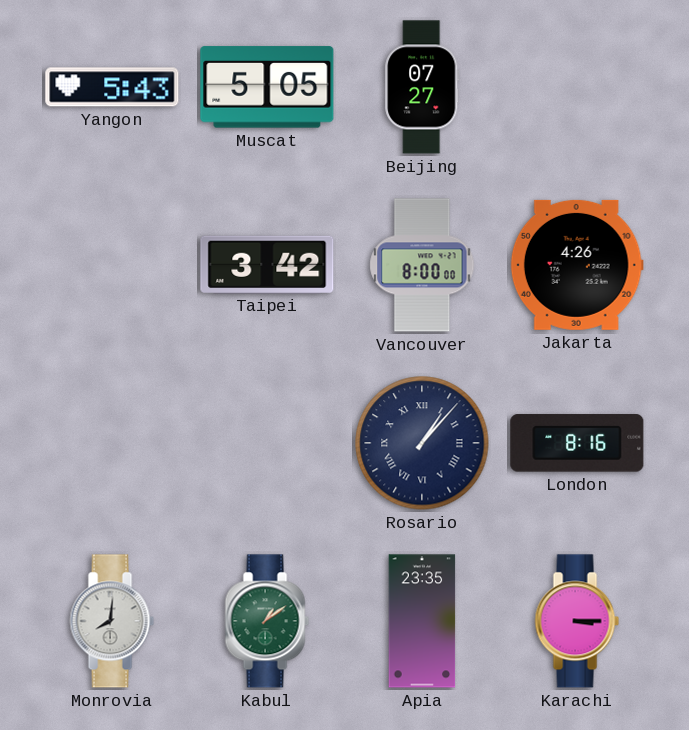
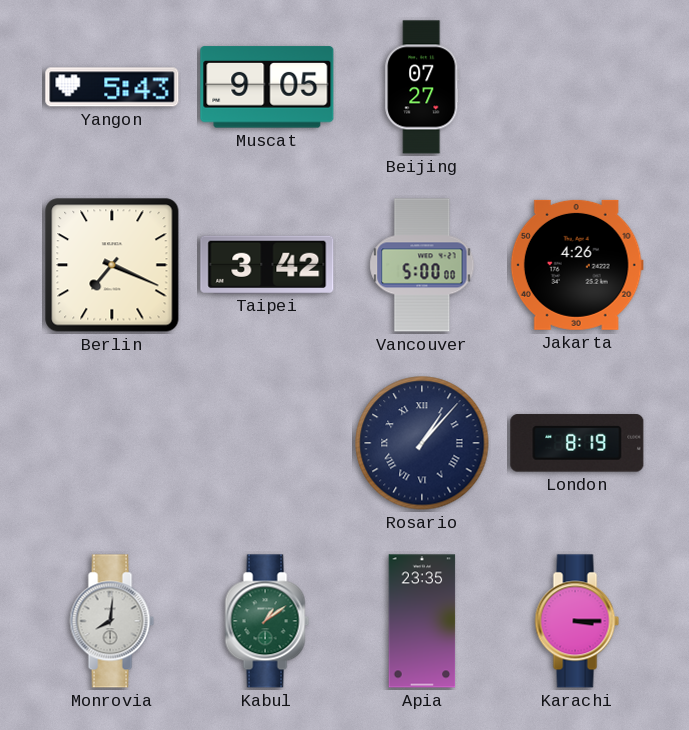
Muscat: 5:05 -> 9:05 (267, 87)
Berlin: none -> 7:19 (112, 265)
Vancouver: 8:00 -> 5:00 (422, 265)
London: 8:16 -> 8:19 (577, 443)
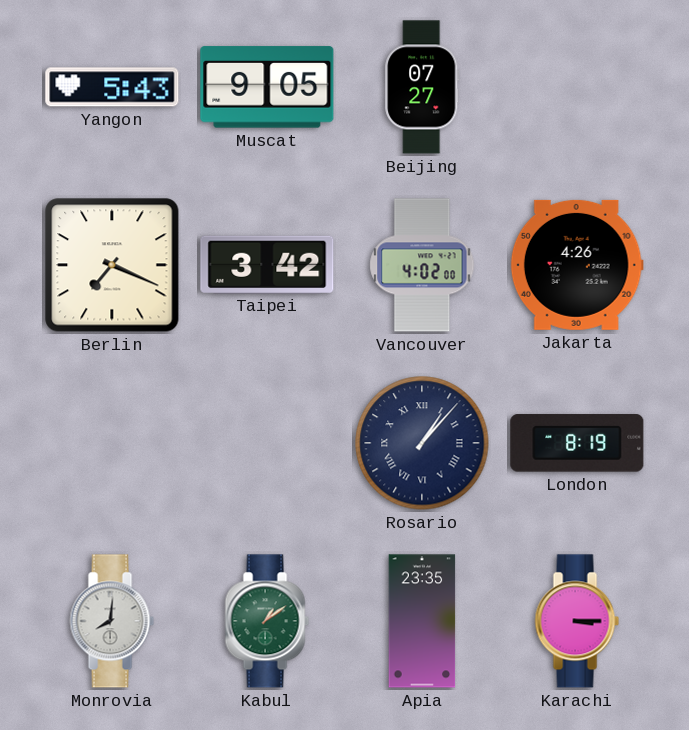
Vancouver: 5:00 -> 4:02 (422, 265)
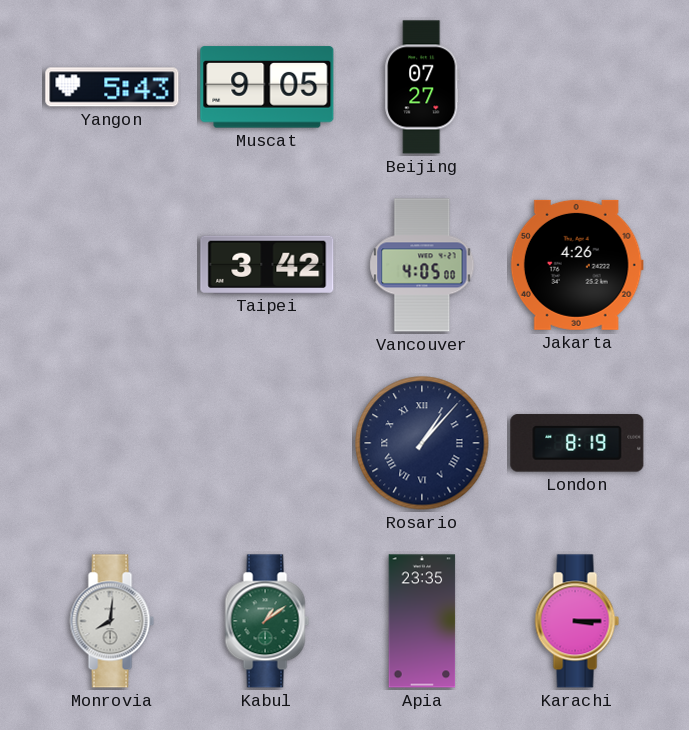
Berlin: 7:19 -> none (112, 265)
Vancouver: 4:02 -> 4:05 (422, 265)
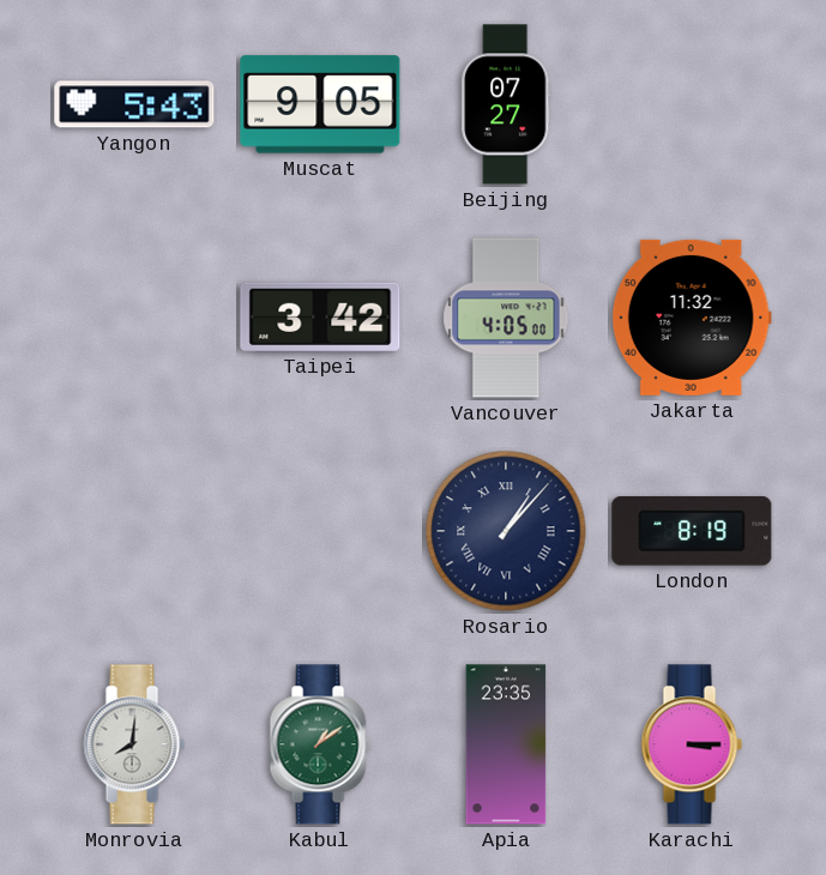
Jakarta: 4:26 -> 11:32 (692, 318)
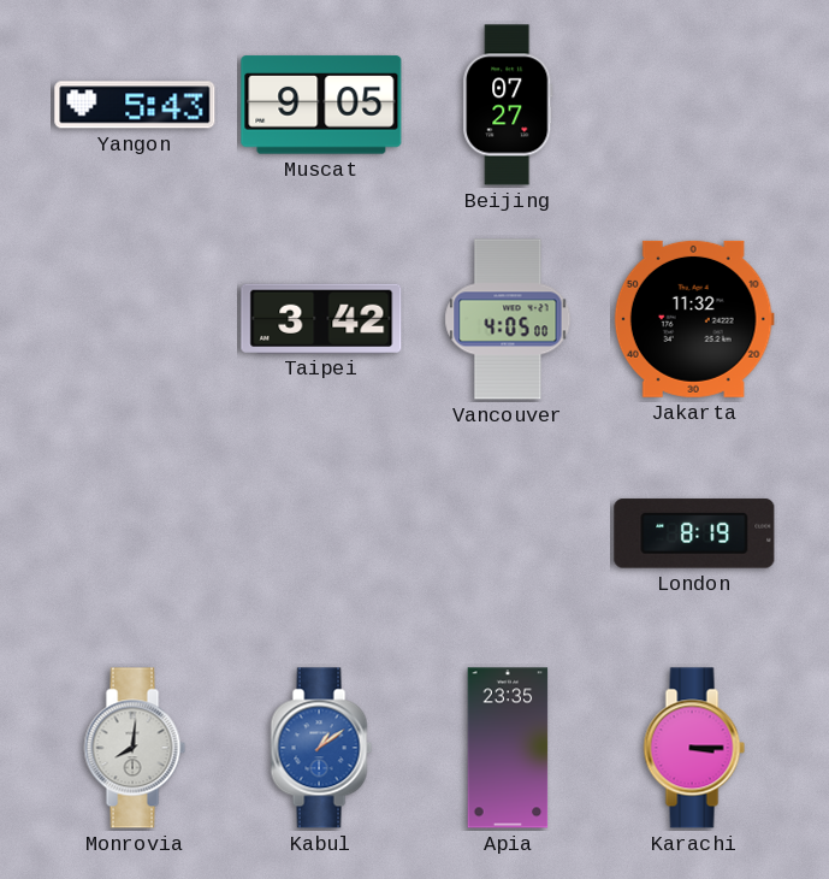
Rosario: 1:07 -> none (506, 531)
Kabul dial: green -> blue (321, 748)
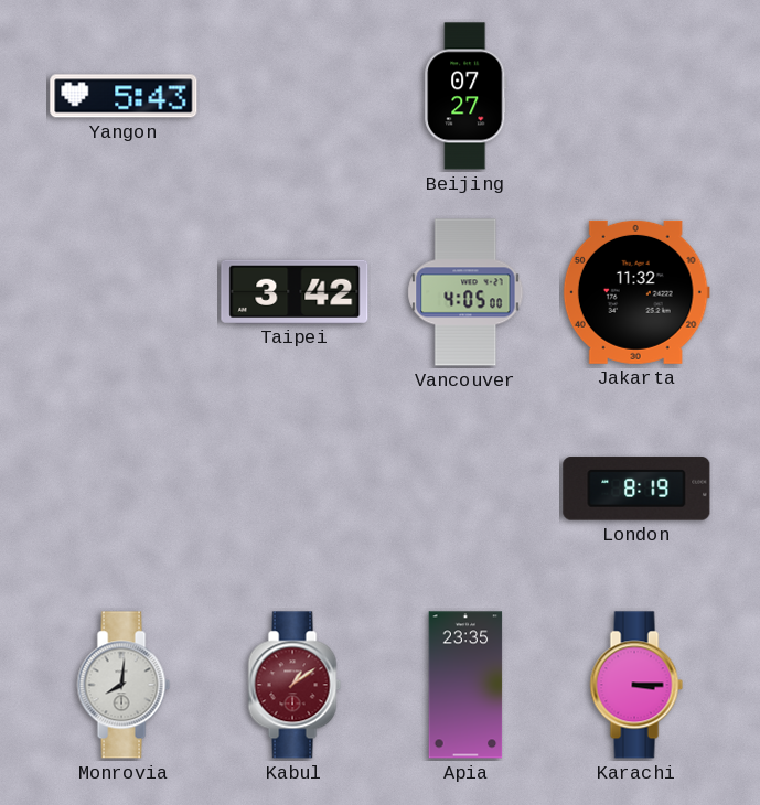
Muscat: 9:05 -> none (321, 105)
Kabul dial: blue -> burgundy (295, 685)
